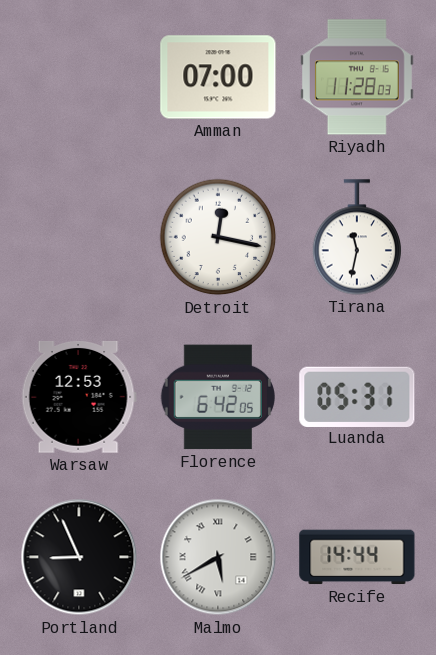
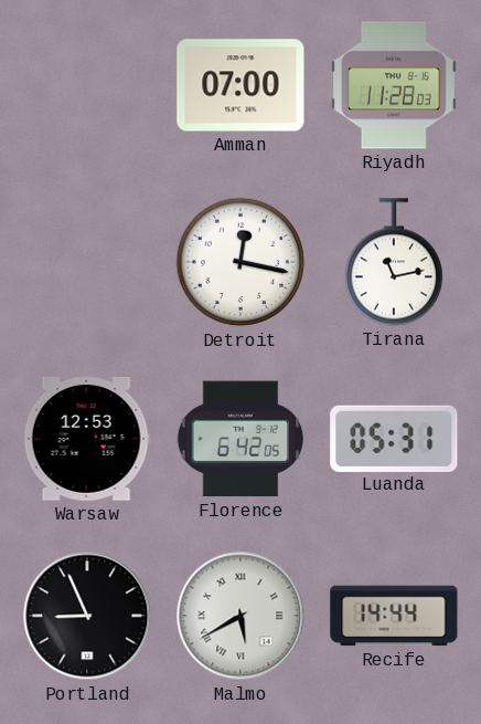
Tirana: 11:32 -> 11:13 (394, 262)
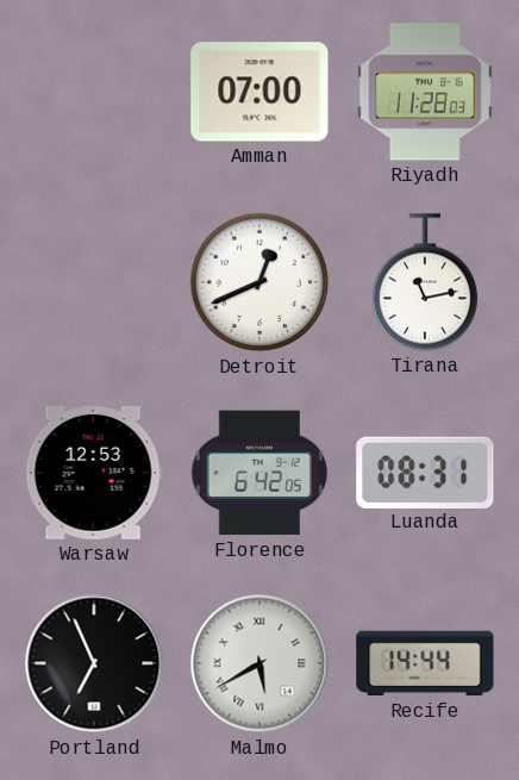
Detroit: 12:17 -> 12:41 (259, 282)
Luanda: 05:31 -> 08:31 (425, 472)
Portland: 8:56 -> 6:56 (94, 663)
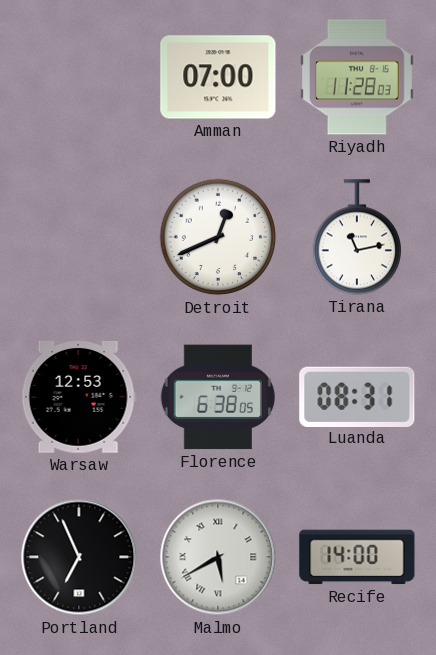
Florence: 6:42 -> 6:38 (218, 397)
Recife: 14:44 -> 14:00 (357, 557)
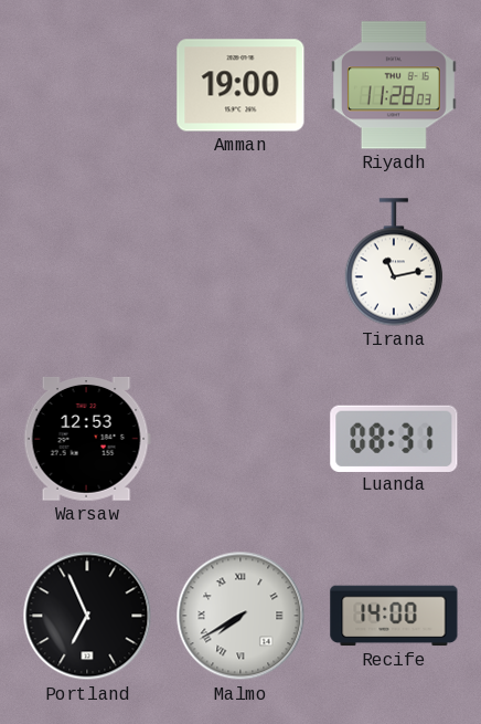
Amman: 07:00 -> 19:00 (240, 85)
Detroit: 12:41 -> none (218, 237)
Florence: 6:38 -> none (218, 397)
Malmo: 5:40 -> 7:40 (240, 616)
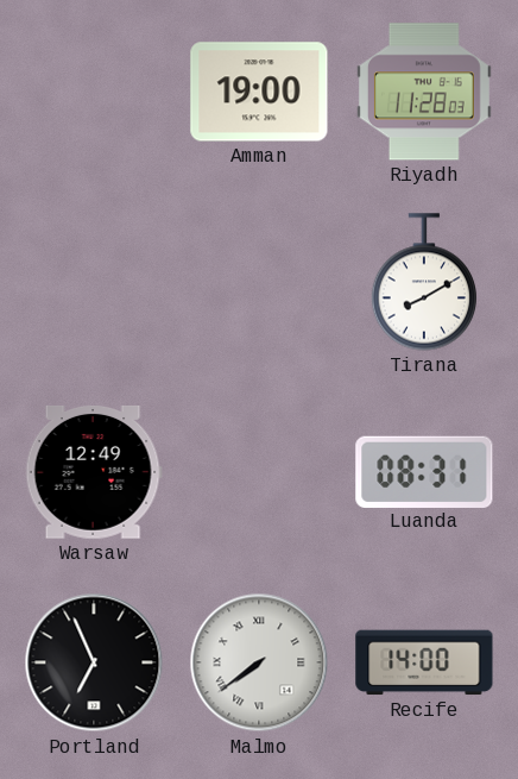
Tirana: 11:13 -> 8:10 (424, 282)
Warsaw: 12:53 -> 12:49 (94, 472)
Malmo: 7:40 -> 7:39 (259, 662)
